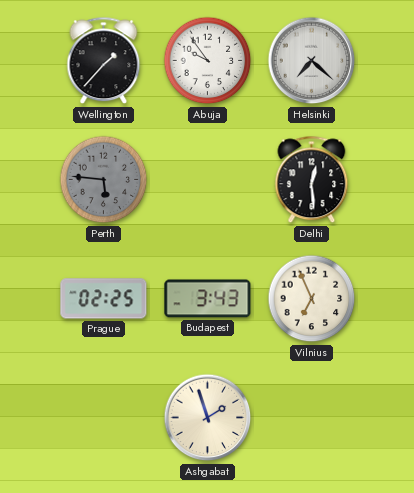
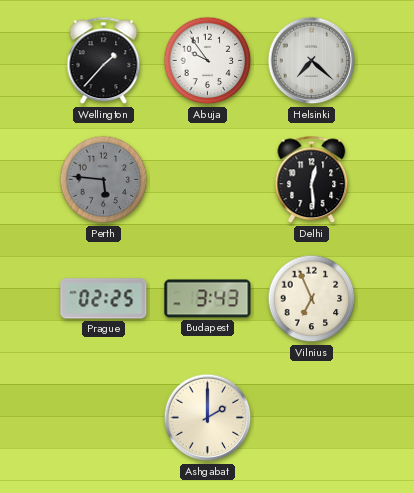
Ashgabat: 1:57 -> 2:00 (208, 418)
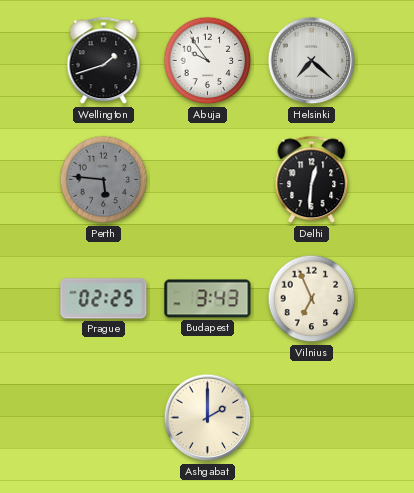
Wellington: 1:37 -> 1:42 (104, 61)
Delhi: 12:29 -> 12:31 (312, 180)
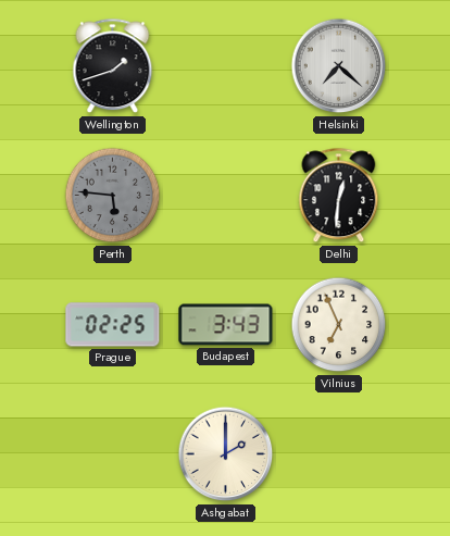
Abuja: 9:54 -> none (208, 61)
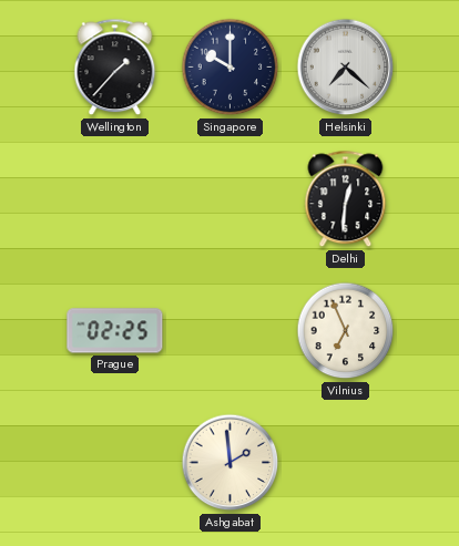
Wellington: 1:42 -> 1:37 (115, 68)
Singapore: none -> 10:00 (231, 68)
Perth: 5:46 -> none (113, 196)
Budapest: 3:43 -> none (226, 325)
Ashgabat: 2:00 -> 1:59 (231, 463)
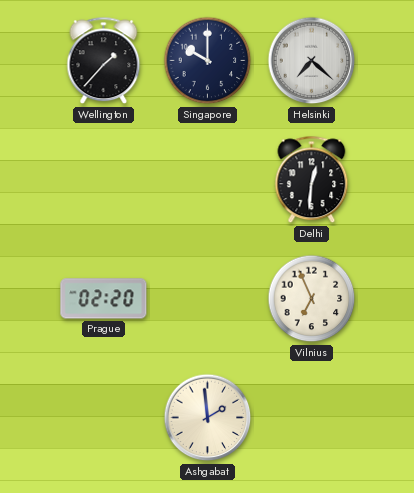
Prague: 02:25 -> 02:20 (104, 299)
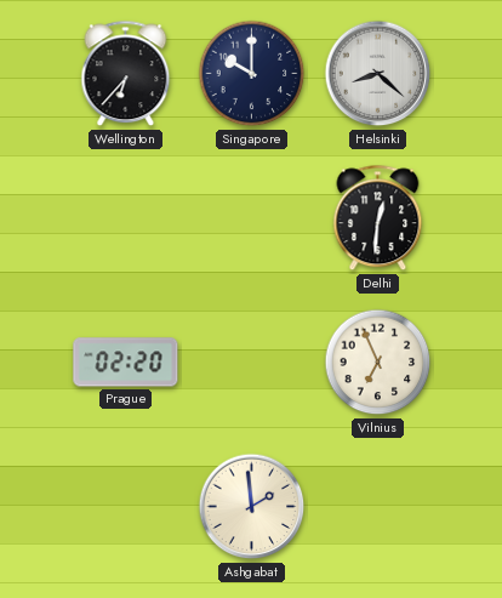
Wellington: 1:37 -> 6:37 (126, 74)
Helsinki: 7:22 -> 8:22 (378, 74)
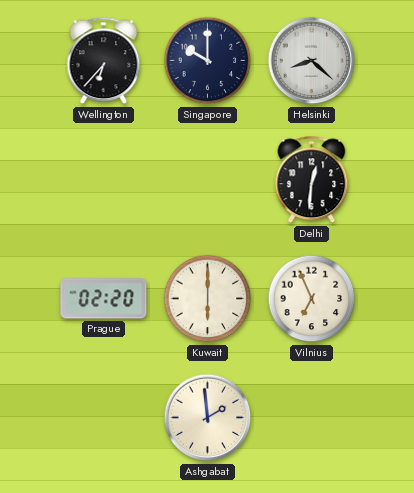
Kuwait: none -> 6:00 (208, 299)
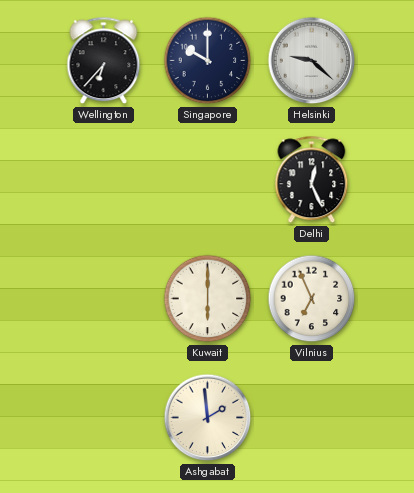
Helsinki: 8:22 -> 9:22 (312, 61)
Delhi: 12:31 -> 12:26 (312, 180)
Prague: 02:20 -> none (104, 299)
